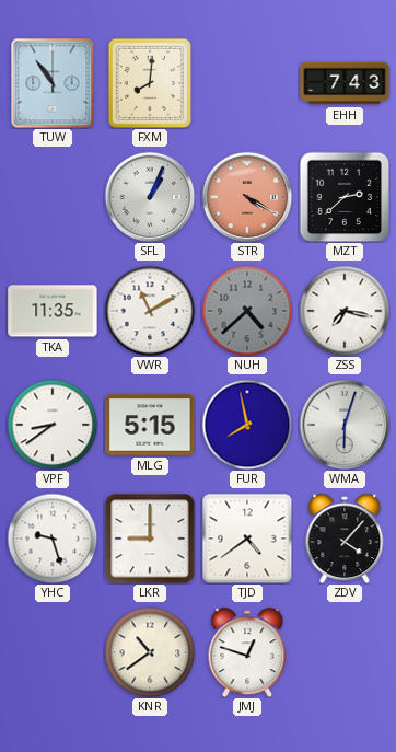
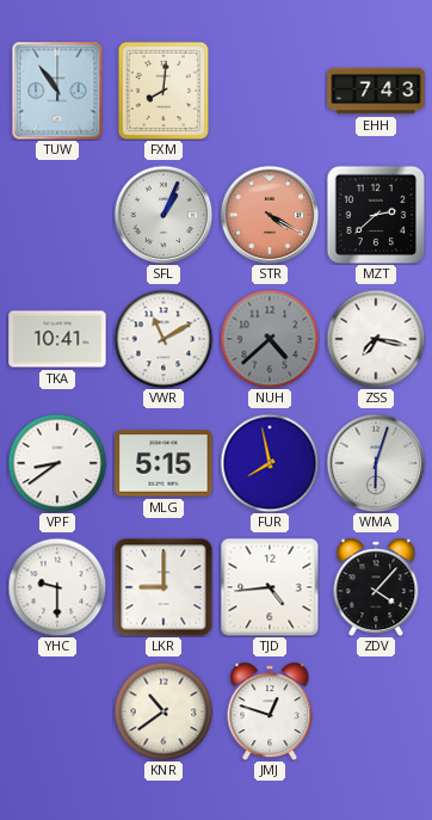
TKA: 11:35 -> 10:41 (57, 339)
YHC: 9:27 -> 9:30 (57, 587)
TJD: 4:39 -> 4:44 (270, 587)
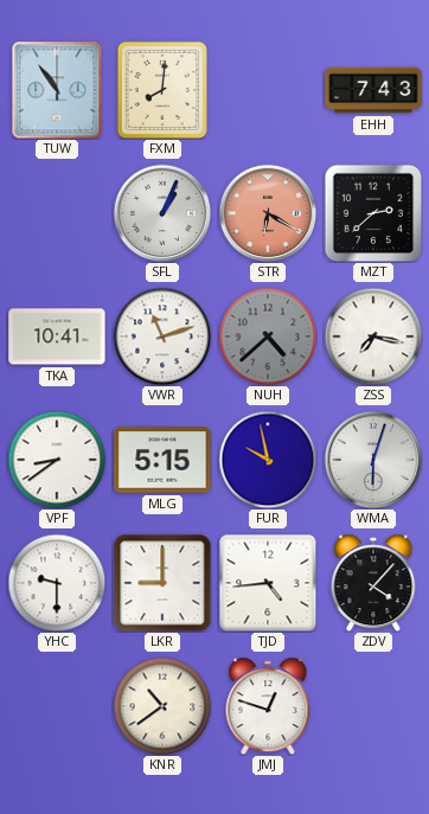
STR: 4:20 -> 6:20 (268, 213)
VWR: 11:10 -> 11:12 (162, 337)
FUR: 7:58 -> 9:58 (268, 460)
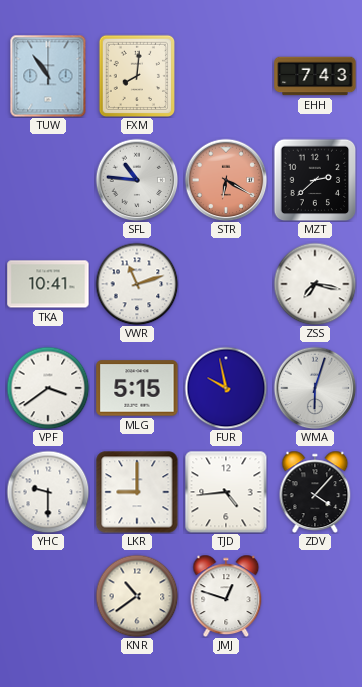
SFL: 1:04 -> 10:46 (137, 180)
NUH: 4:38 -> none (268, 337)
VPF: 8:39 -> 3:39 (48, 388)
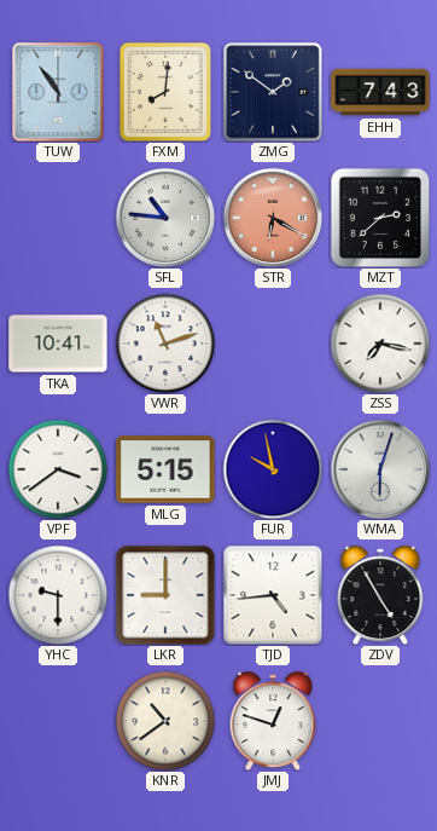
ZMG: none -> 1:51 (273, 92)
ZDV: 4:07 -> 4:55 (380, 595)
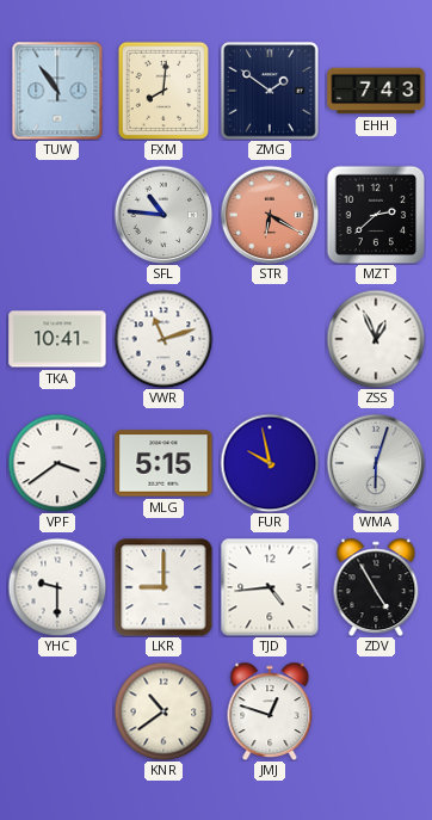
ZSS: 7:17 -> 12:56 (376, 339)
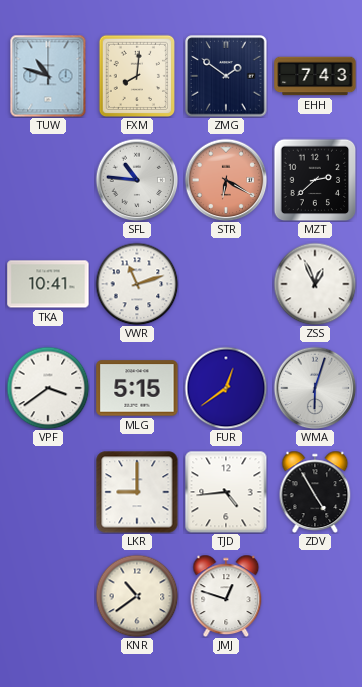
TUW: 10:54 -> 10:48 (48, 76)
FUR: 9:58 -> 12:39 (226, 388)
YHC: 9:30 -> none (57, 587)
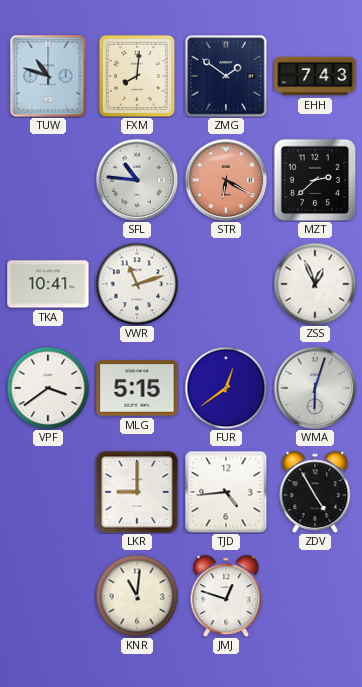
KNR: 10:39 -> 11:01 (137, 596)
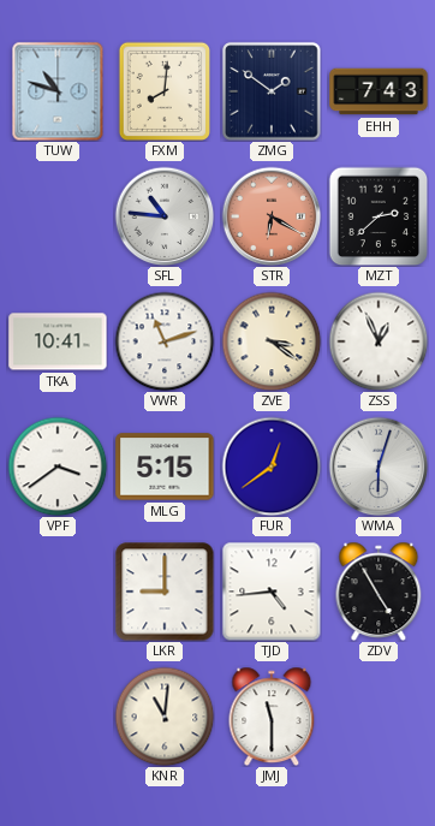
ZVE: none -> 3:21 (272, 341)
JMJ: 12:48 -> 11:30 (272, 717)
